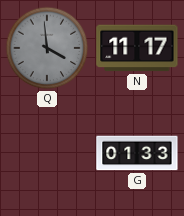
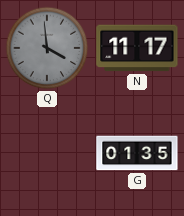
G: 01:33 -> 01:35 (137, 153)
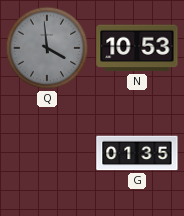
N: 11:17 -> 10:53 (137, 48)
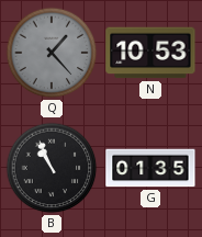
Q: 3:59 -> 1:23 (52, 53)
B: none -> 10:56 (52, 168)
